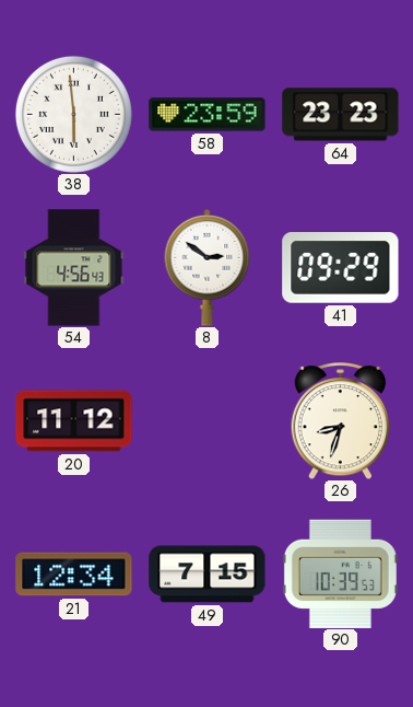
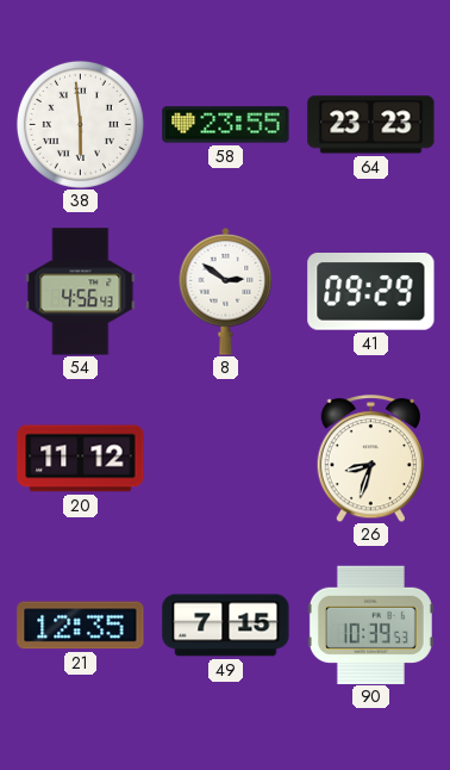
58: 23:59 -> 23:55 (226, 125)
21: 12:34 -> 12:35 (81, 626)
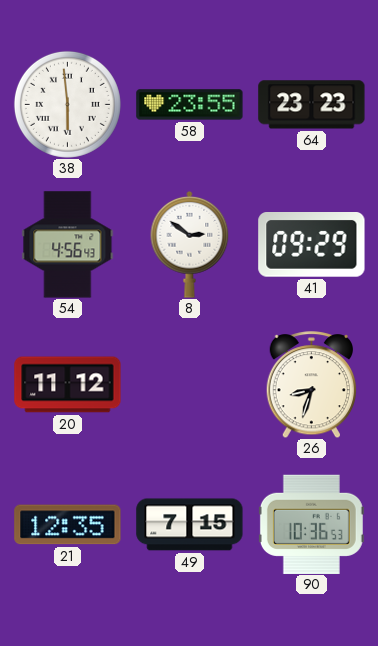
90: 10:39 -> 10:36 (311, 524)
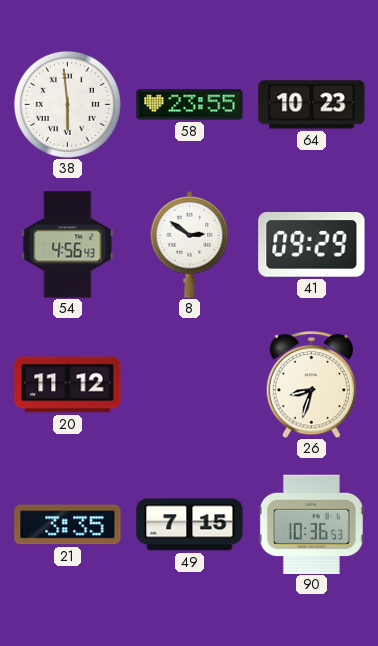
64: 23:23 -> 10:23 (312, 105)
21: 12:35 -> 3:35 (68, 525)
